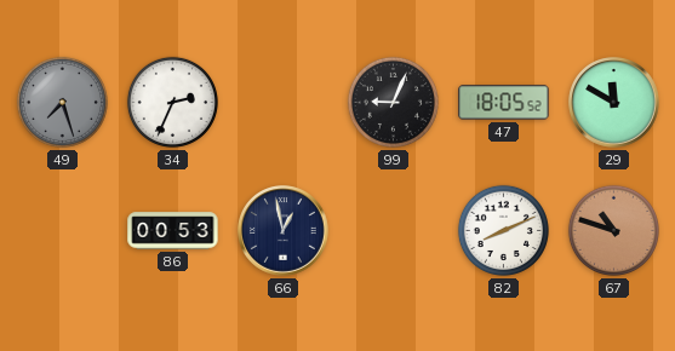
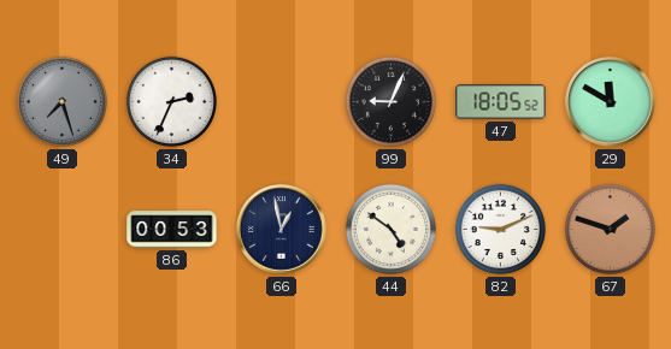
44: none -> 4:51 (390, 229)
82: 8:11 -> 9:11 (500, 229)
67: 10:48 -> 1:48 (610, 229)
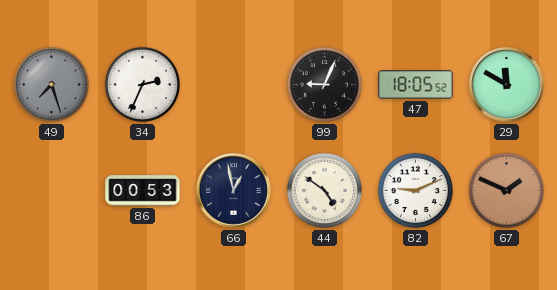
67: 1:48 -> 1:49 (506, 190)
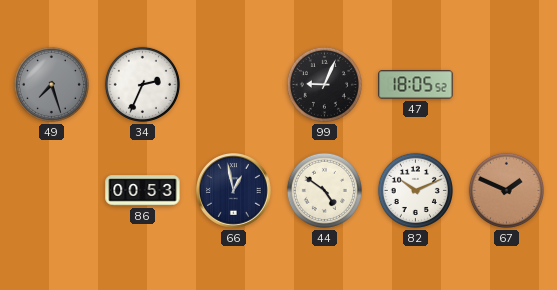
29: 11:50 -> none (507, 85)
82: 9:11 -> 10:11 (415, 190)
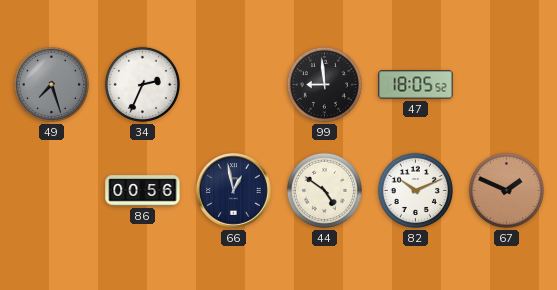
99: 9:04 -> 8:59 (324, 84)
86: 00:53 -> 00:56 (143, 191)
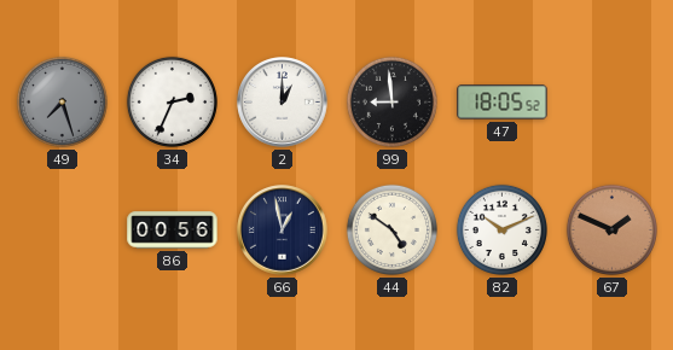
2: none -> 1:00 (283, 103)
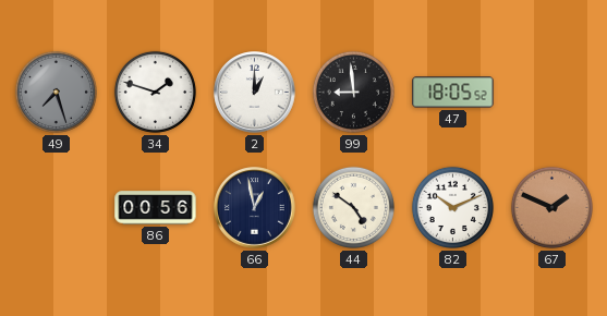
34: 2:34 -> 1:48 (155, 92)
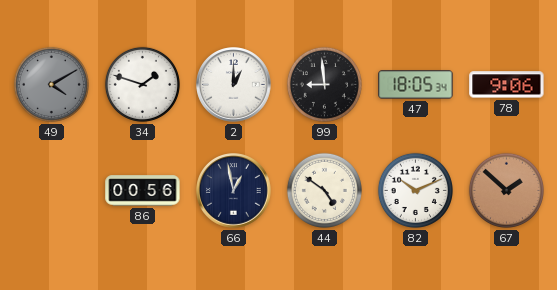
49: 7:27 -> 4:10 (51, 84)
47: 18:05:52 -> 18:05:34 (416, 85)
78: none -> 9:06 (507, 85)
67: 1:49 -> 1:52 (506, 190)
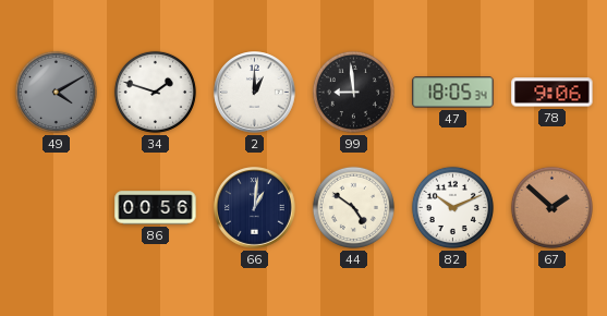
66: 12:58 -> 1:01 (255, 208)
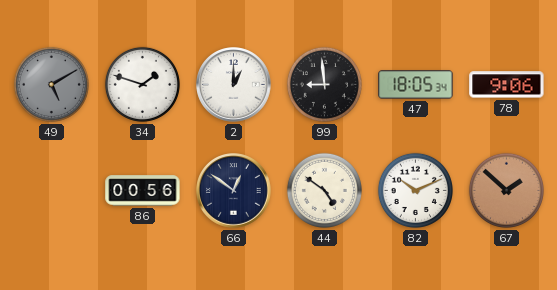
49: 4:10 -> 5:10 (51, 84)
66: 1:01 -> 12:51 (234, 191)
